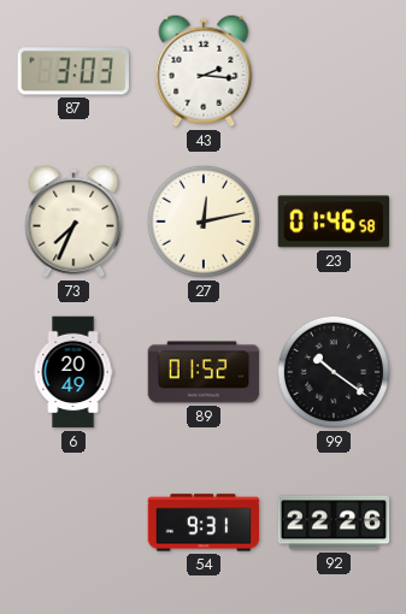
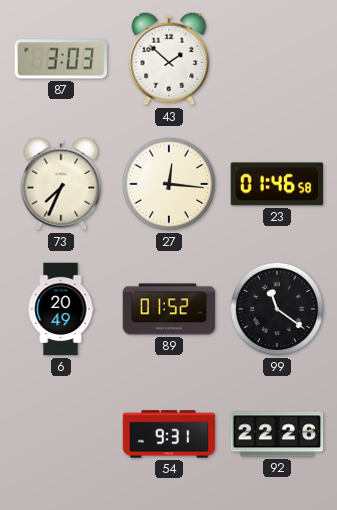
43: 2:16 -> 1:52 (169, 59)
27: 12:13 -> 12:16 (169, 184)
99: 10:21 -> 11:21 (277, 309)
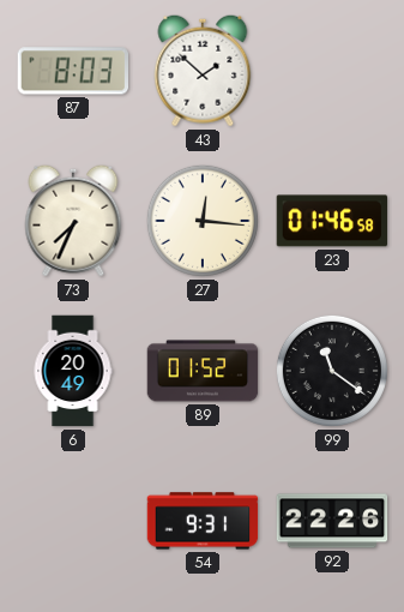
87: 3:03 -> 8:03 (72, 71)
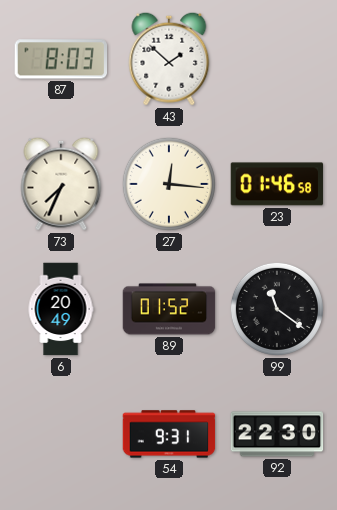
92: 22:26 -> 22:30 (277, 434)
